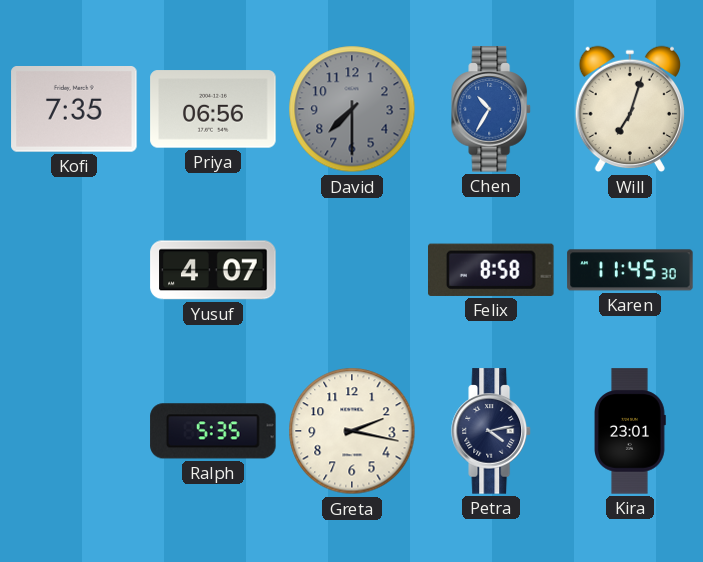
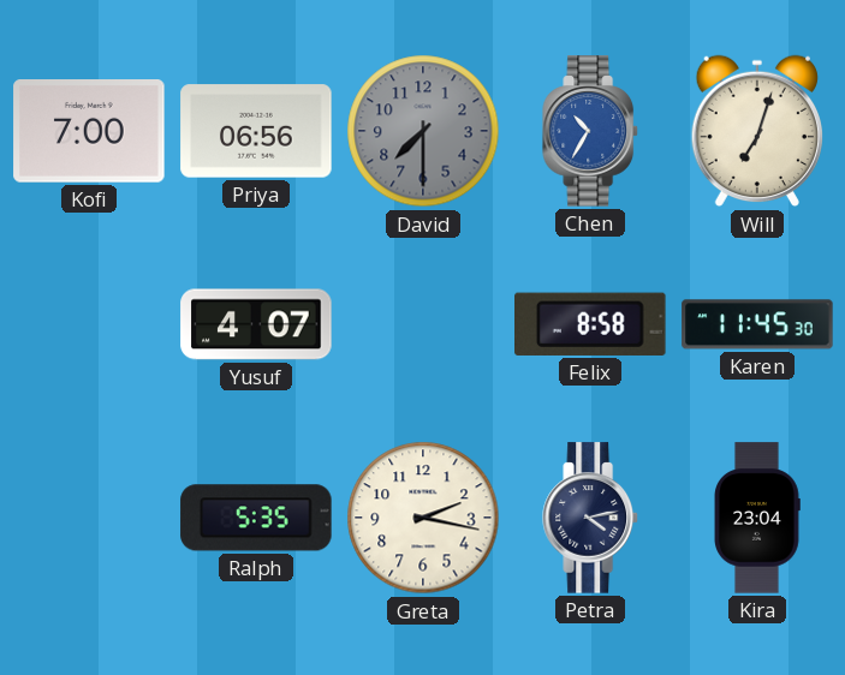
Kofi: 7:35 -> 7:00 (89, 132)
Kira: 23:01 -> 23:04 (757, 518)
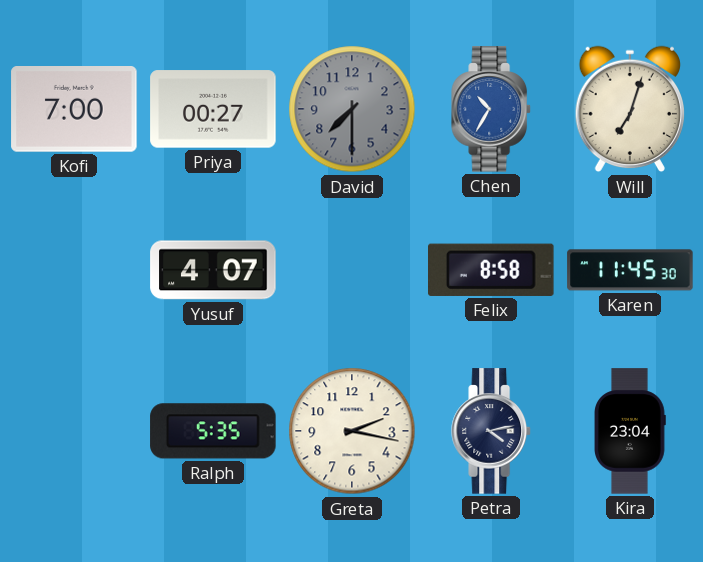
Priya: 06:56 -> 00:27 (213, 109)
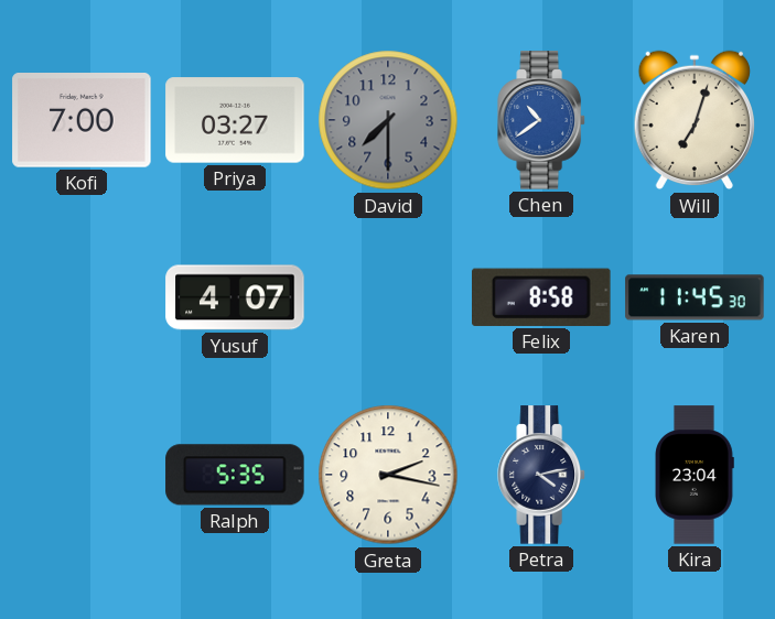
Priya: 00:27 -> 03:27 (235, 120)
Chen: 10:35 -> 10:39 (541, 120)
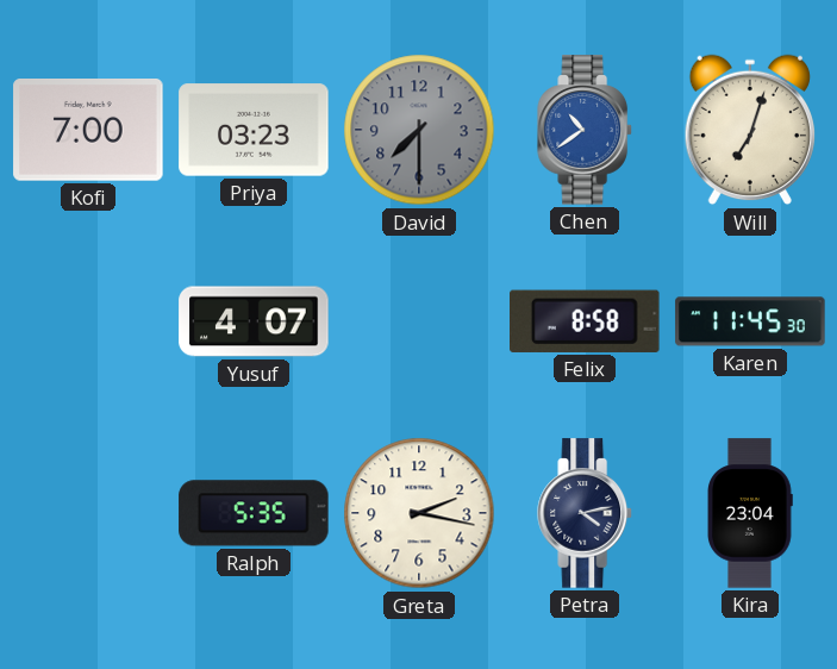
Priya: 03:27 -> 03:23 (254, 130)
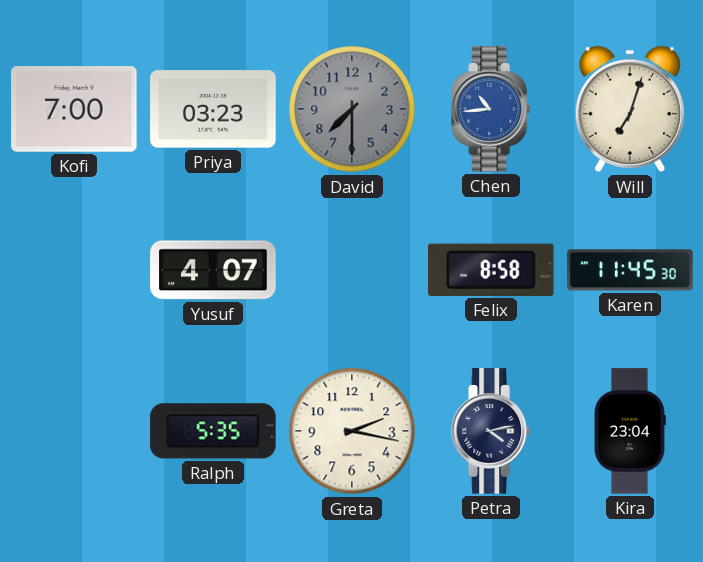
Chen: 10:39 -> 10:44 (491, 109)
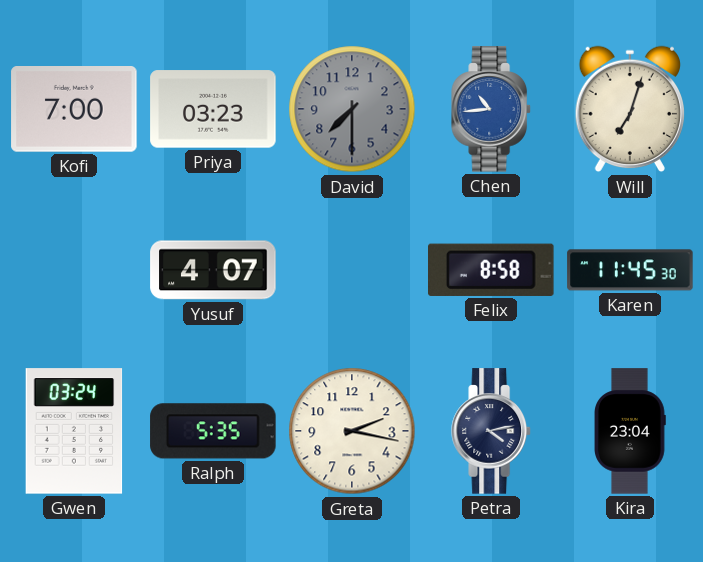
Gwen: none -> 03:24 (74, 431)
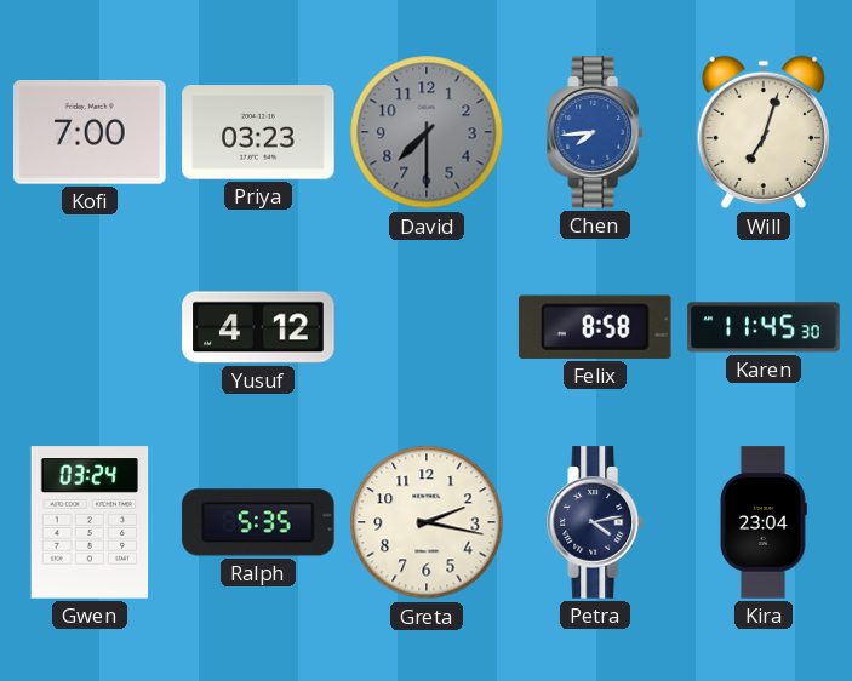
Chen: 10:44 -> 7:44 (595, 132)
Yusuf: 4:07 -> 4:12 (258, 327)
